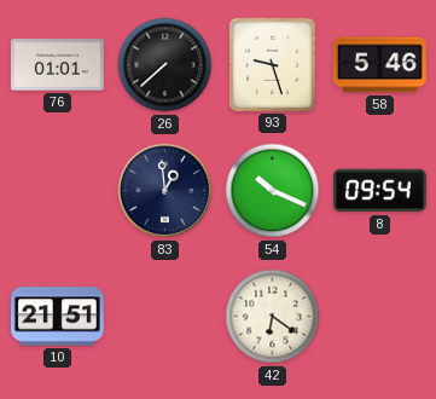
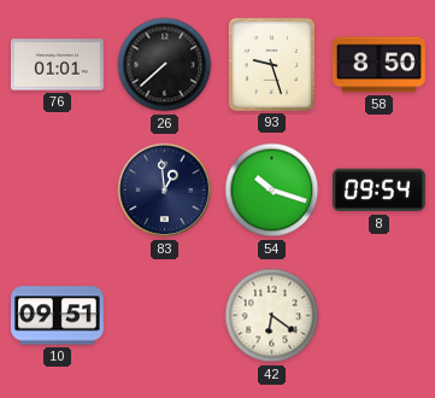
58: 5:46 -> 8:50 (378, 65)
54: 10:19 -> 10:18 (272, 191)
10: 21:51 -> 09:51 (57, 316)
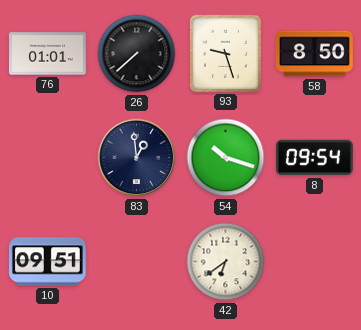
42: 6:21 -> 6:39 (226, 262)
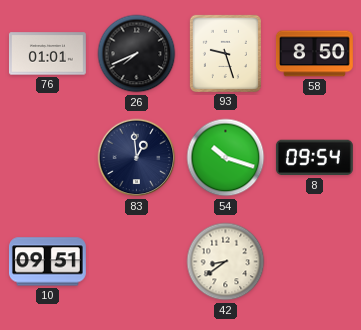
26: 7:38 -> 7:41 (137, 54)
42: 6:39 -> 8:39 (226, 262)
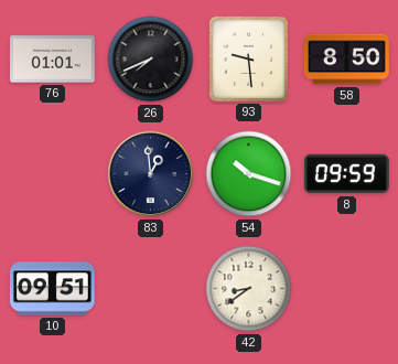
93: 9:27 -> 9:29 (248, 58)
8: 09:54 -> 09:59 (346, 174)
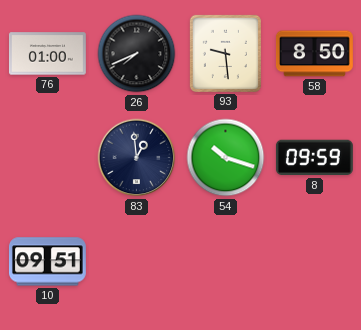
76: 01:01 -> 01:00 (47, 54)
42: 8:39 -> none (249, 289)
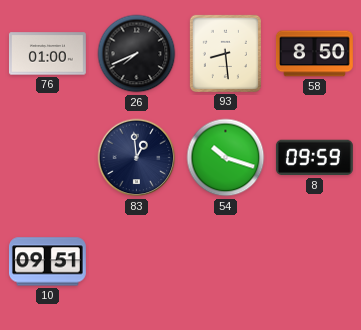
93: 9:29 -> 8:29 (225, 53)
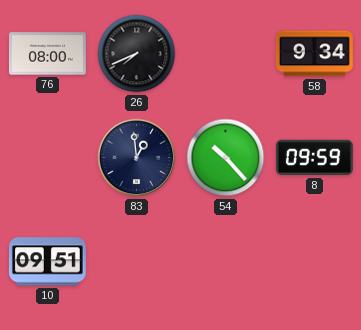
76: 01:00 -> 08:00 (47, 54)
93: 8:29 -> none (225, 53)
58: 8:50 -> 9:34 (314, 54)
54: 10:18 -> 10:23 (226, 158)
